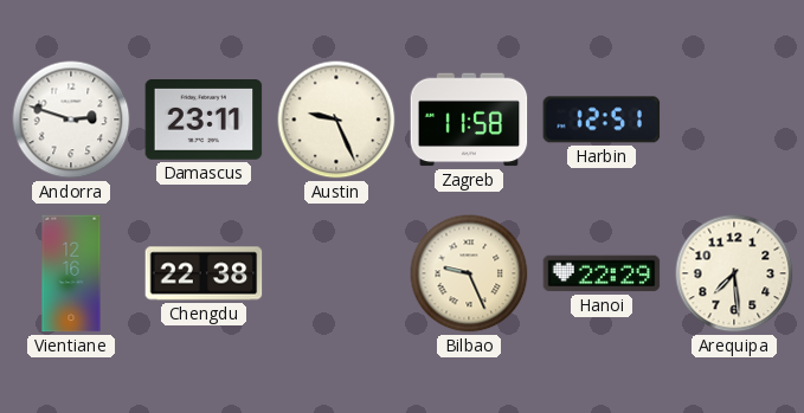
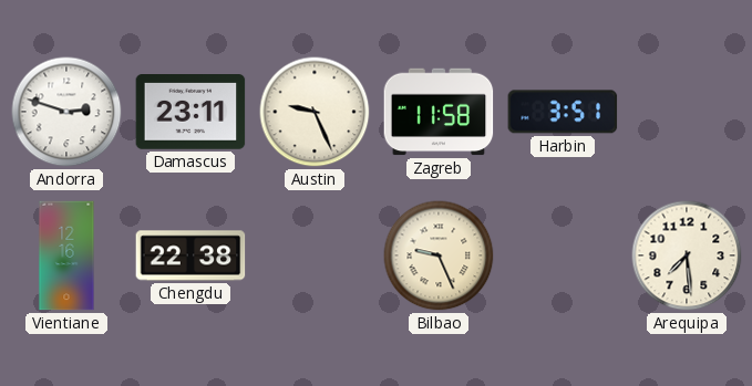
Harbin: 12:51 -> 3:51 (563, 112)
Hanoi: 22:29 -> none (602, 273)
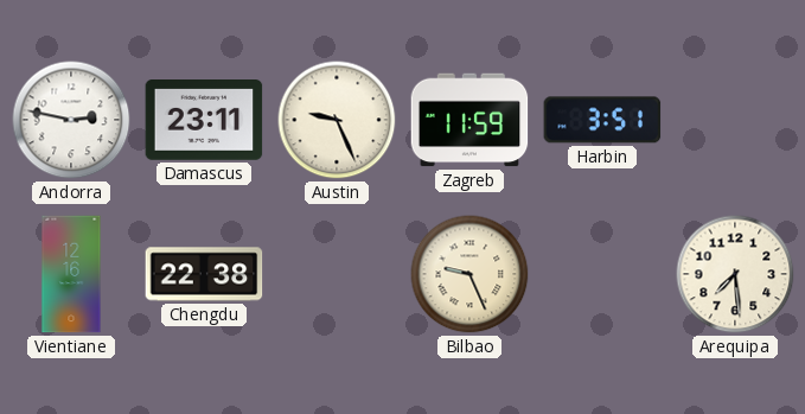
Andorra: 2:48 -> 2:47 (71, 120)
Zagreb: 11:58 -> 11:59 (469, 120)
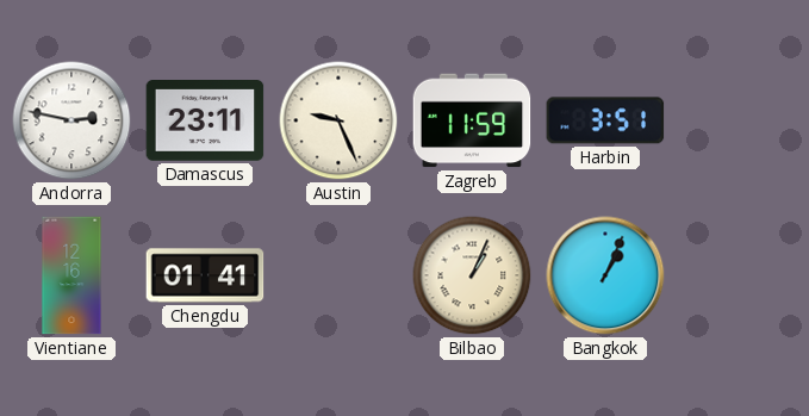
Chengdu: 22:38 -> 01:41 (205, 275)
Bilbao: 9:26 -> 1:04 (472, 275)
Bangkok: none -> 1:04 (605, 275)
Arequipa: 7:29 -> none (735, 274)
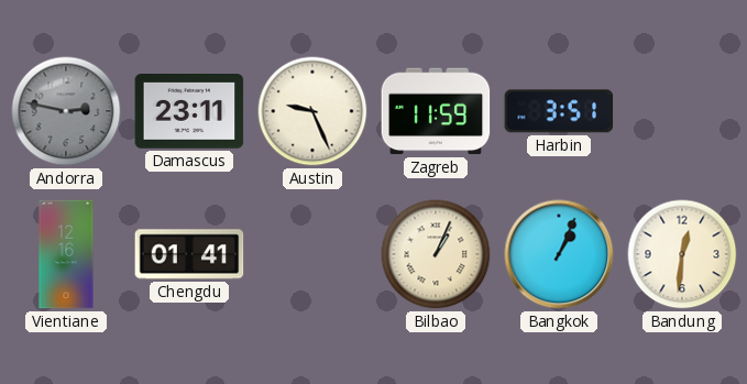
Andorra dial: white -> grey (66, 111)
Bandung: none -> 12:31 (682, 254)
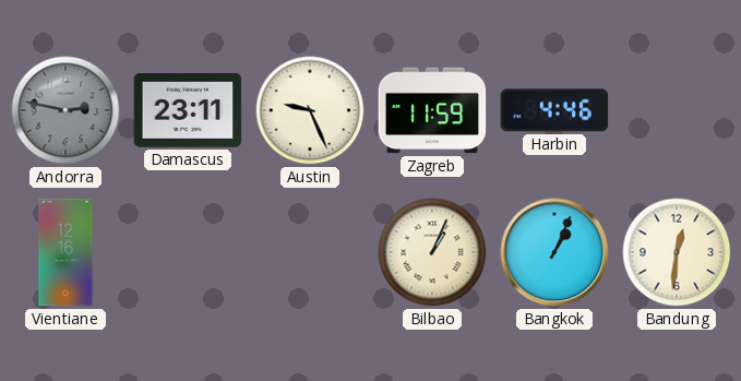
Harbin: 3:51 -> 4:46 (554, 110)
Chengdu: 01:41 -> none (189, 254)
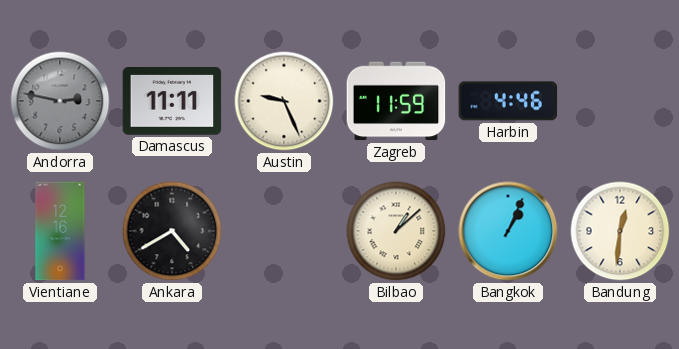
Damascus: 23:11 -> 11:11 (172, 102)
Ankara: none -> 4:40 (172, 231)
Bilbao: 1:04 -> 1:08 (396, 231)
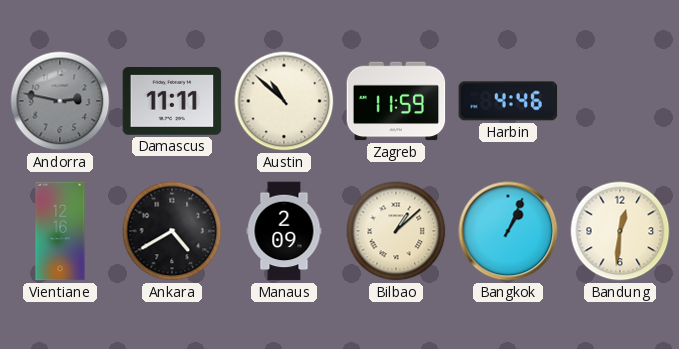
Austin: 9:26 -> 10:52 (284, 101)
Manaus: none -> 2:09 (284, 231)
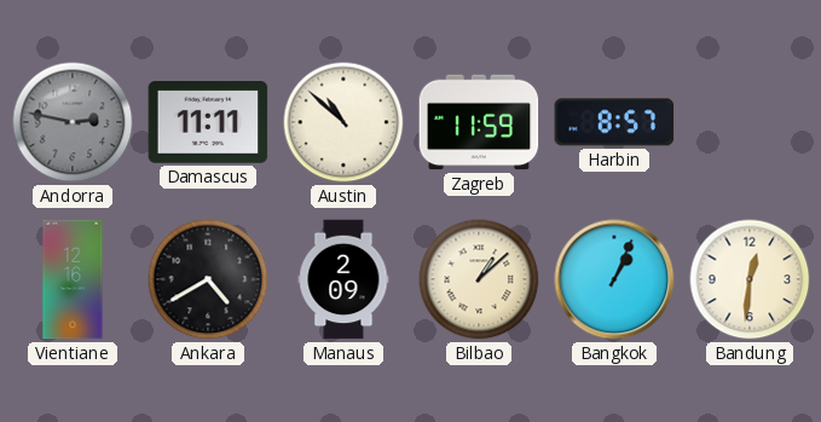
Harbin: 4:46 -> 8:57 (614, 122)
